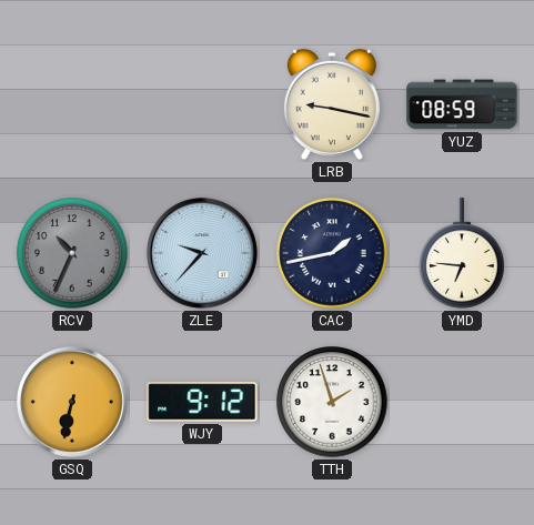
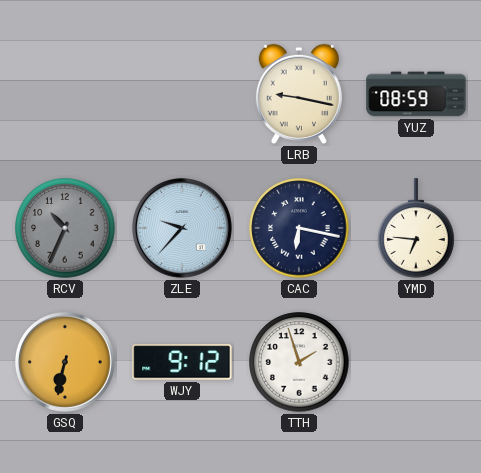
CAC: 1:43 -> 6:17 (299, 228)
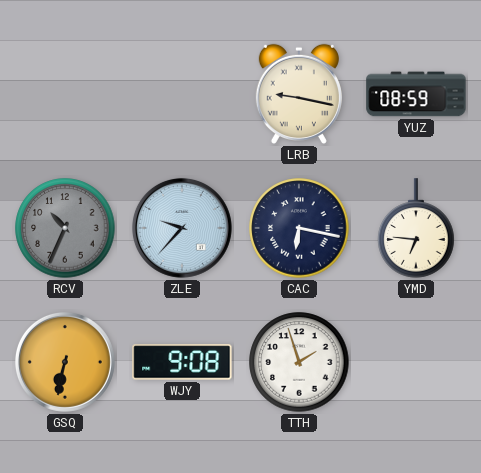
WJY: 9:12 -> 9:08 (182, 362)
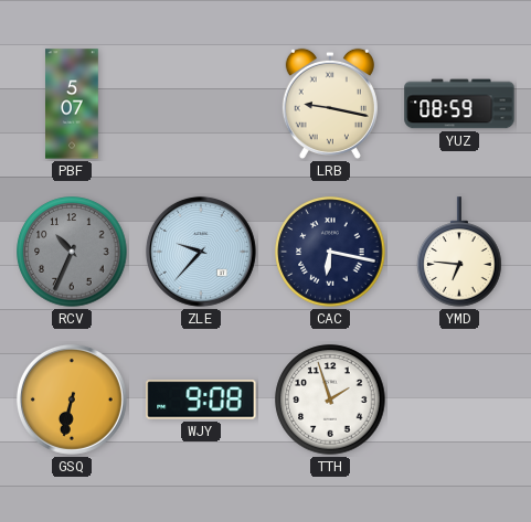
PBF: none -> 5:07 (72, 104)
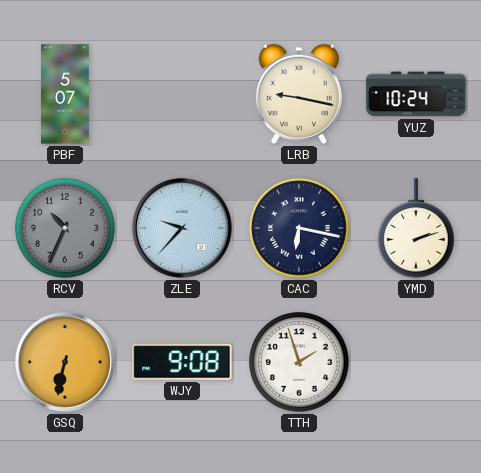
YUZ: 08:59 -> 10:24 (416, 94)
YMD: 6:46 -> 2:12 (416, 228)
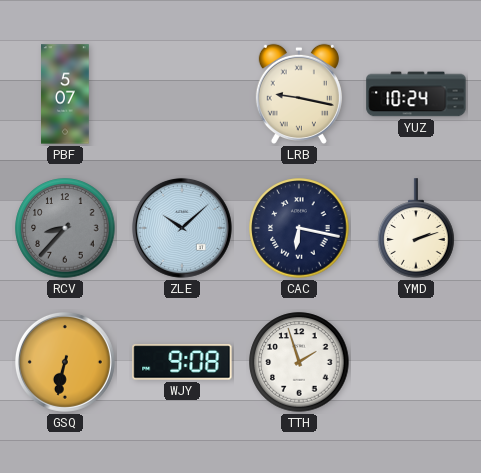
RCV: 10:34 -> 8:37 (65, 228)
ZLE: 9:37 -> 10:08 (182, 228)
